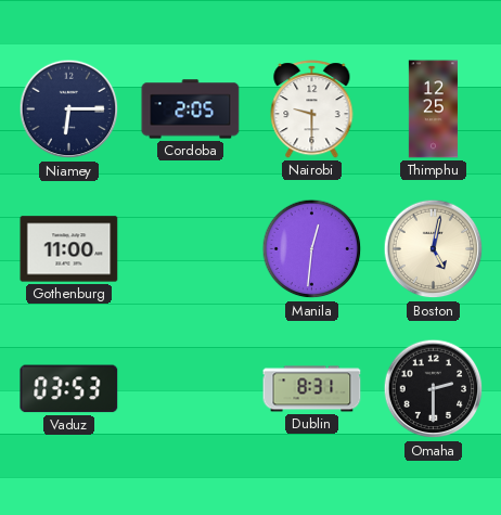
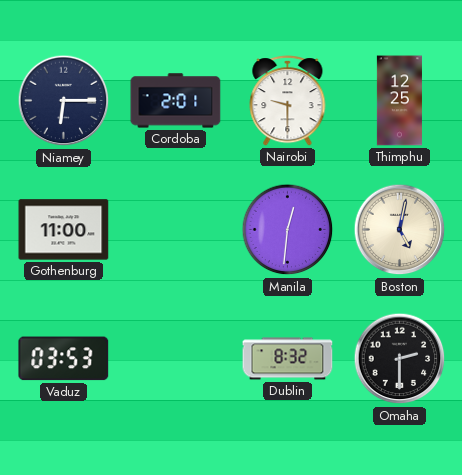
Cordoba: 2:05 -> 2:01 (176, 101)
Dublin: 8:31 -> 8:32 (288, 359)
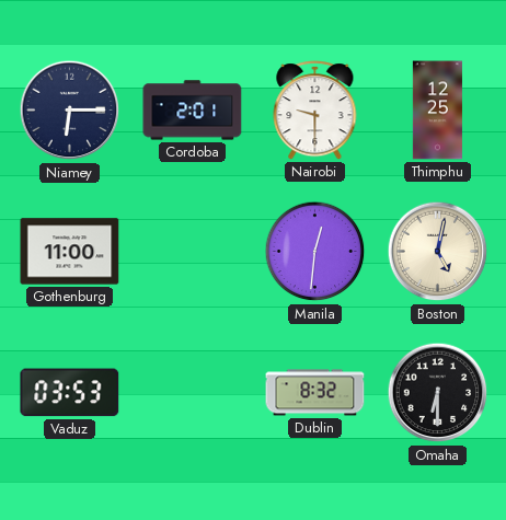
Omaha: 2:30 -> 6:30 (438, 393)
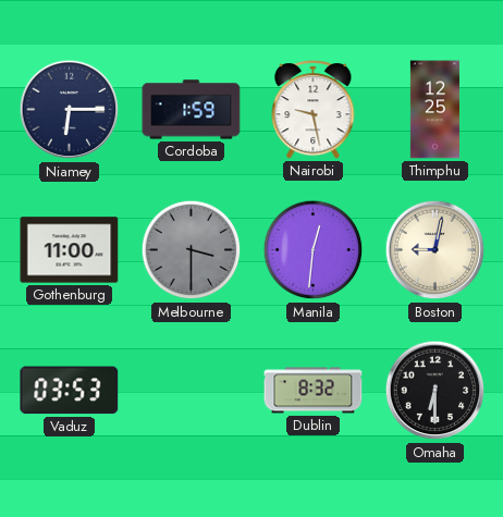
Cordoba: 2:01 -> 1:59 (192, 110)
Nairobi: 9:30 -> 9:28 (314, 110)
Melbourne: none -> 3:30 (192, 250)
Boston: 5:02 -> 9:02 (435, 250)
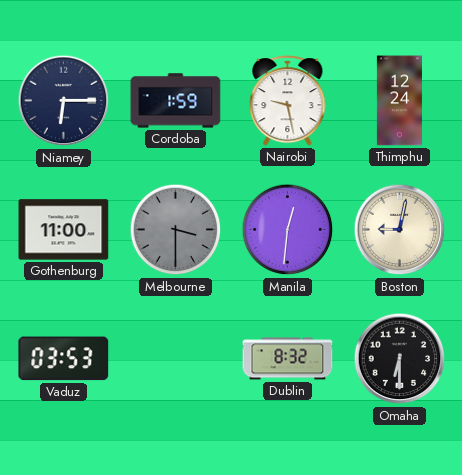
Thimphu: 12:25 -> 12:24 (399, 101)
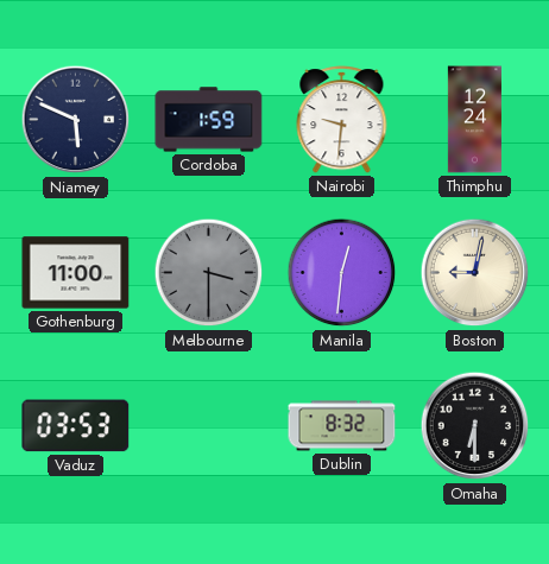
Niamey: 6:15 -> 5:49 (76, 120)
Nairobi: 9:28 -> 9:31 (342, 120)
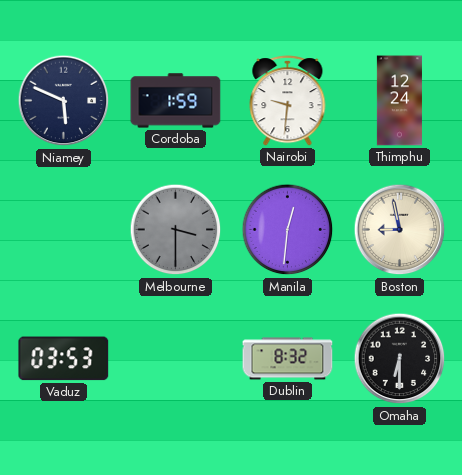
Gothenburg: 11:00 -> none (76, 273)
Boston: 9:02 -> 8:58 (400, 230)
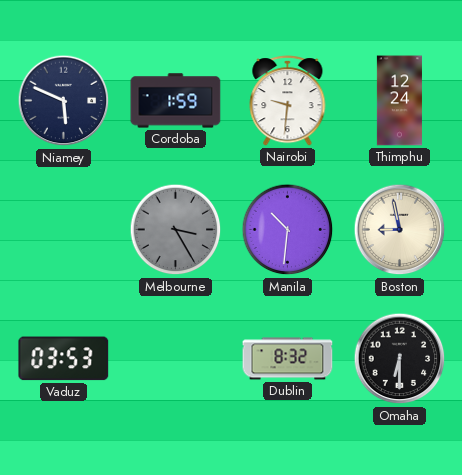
Melbourne: 3:30 -> 3:25 (176, 230)
Manila: 12:31 -> 10:31 (288, 230)
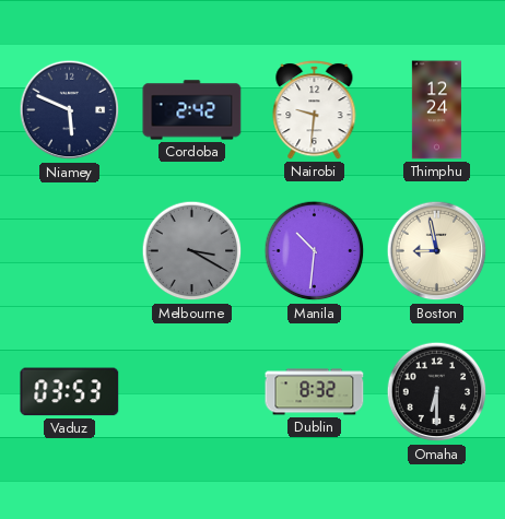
Cordoba: 1:59 -> 2:42 (192, 110)
Melbourne: 3:25 -> 3:20 (192, 251)
